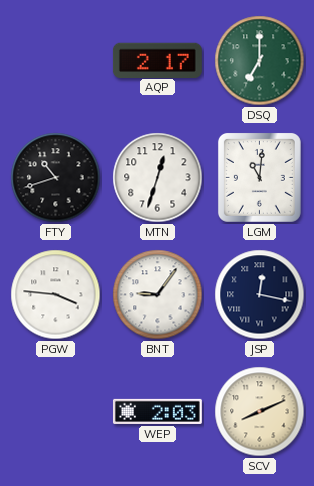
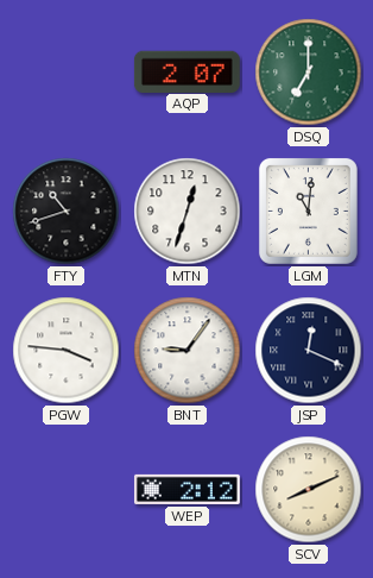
AQP: 2:17 -> 2:07 (186, 71)
JSP: 12:17 -> 12:19 (309, 351)
WEP: 2:03 -> 2:12 (186, 489)
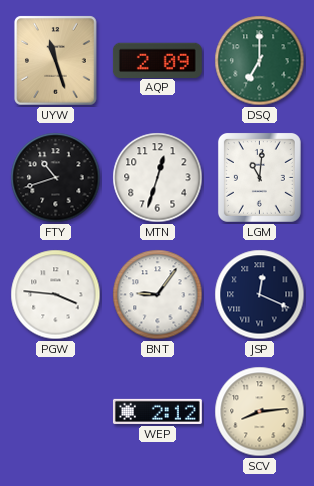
UYW: none -> 11:27 (56, 61)
AQP: 2:07 -> 2:09 (157, 60)
SCV: 8:11 -> 8:14 (260, 412)
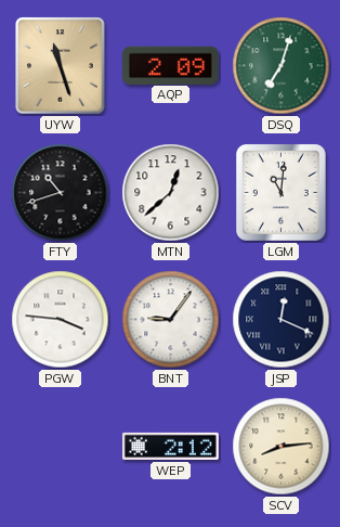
DSQ: 7:00 -> 7:03 (282, 66)
MTN: 12:33 -> 12:38 (171, 193)
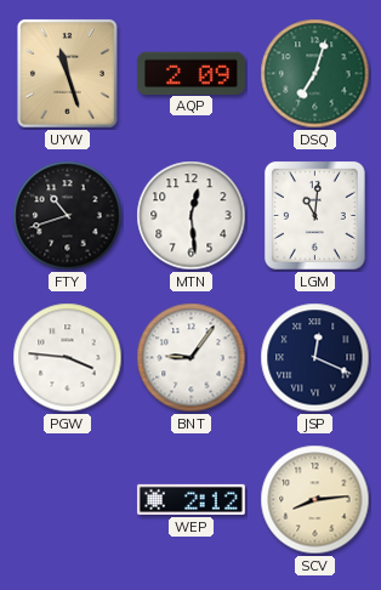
MTN: 12:38 -> 12:29 (192, 216)
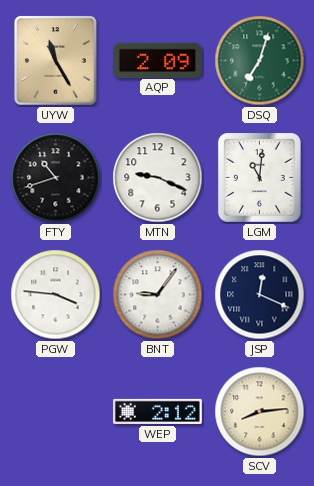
UYW: 11:27 -> 11:25 (56, 61)
MTN: 12:29 -> 9:19 (158, 178)
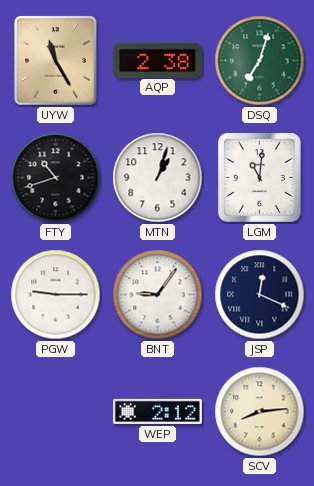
AQP: 2:09 -> 2:38 (157, 60)
MTN: 9:19 -> 1:03 (158, 178)
PGW: 3:46 -> 9:15 (56, 295)
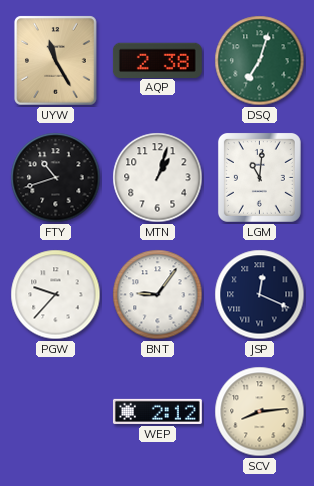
PGW: 9:15 -> 9:37 (56, 295)
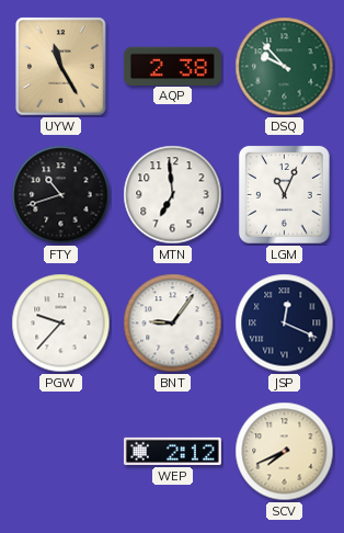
DSQ: 7:03 -> 9:53 (285, 67)
MTN: 1:03 -> 6:59 (173, 195)
LGM: 11:01 -> 11:04 (284, 194)
SCV: 8:14 -> 7:41 (285, 452)
